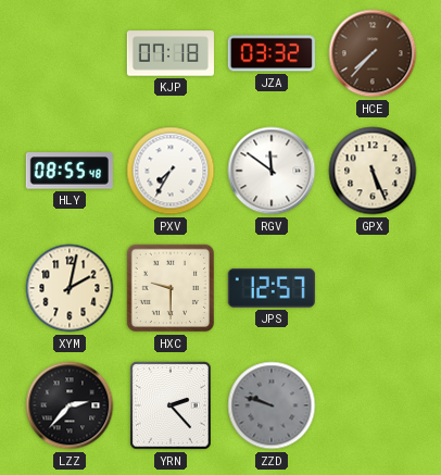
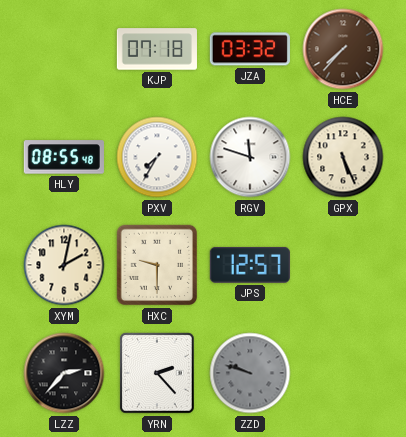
RGV: 11:51 -> 11:48 (250, 157)
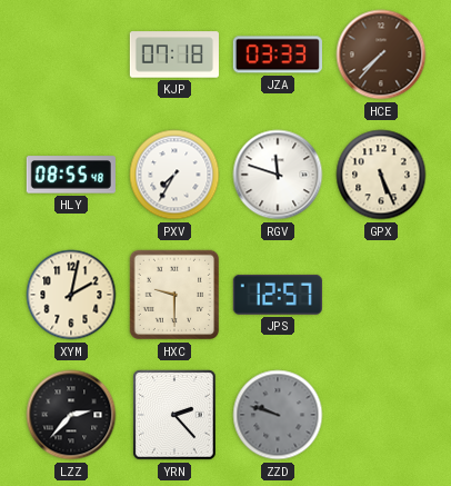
JZA: 03:32 -> 03:33 (278, 54)
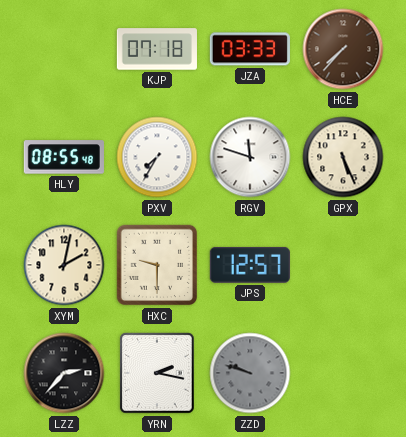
YRN: 2:23 -> 2:17 (157, 373)
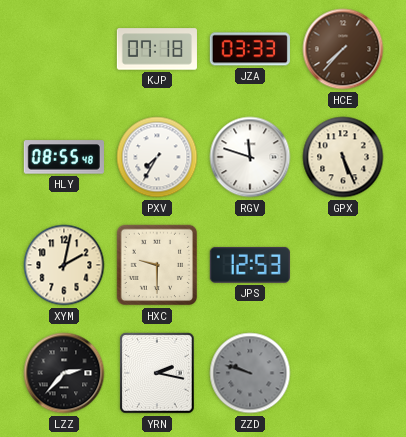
JPS: 12:57 -> 12:53 (250, 265)
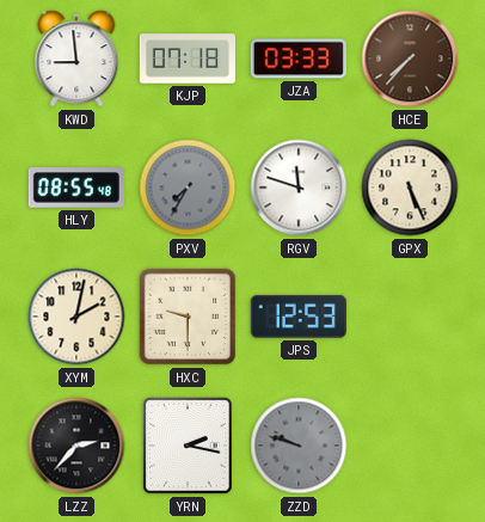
KWD: none -> 8:59 (76, 59)
PXV dial: white -> grey (188, 188)
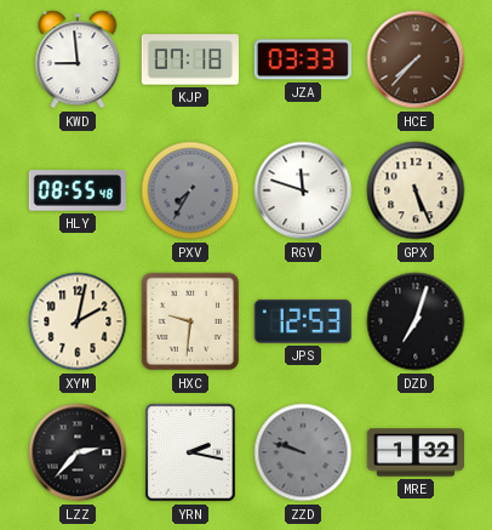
HXC: 9:30 -> 9:31 (190, 321)
DZD: none -> 7:03 (416, 321)
MRE: none -> 1:32 (414, 452)
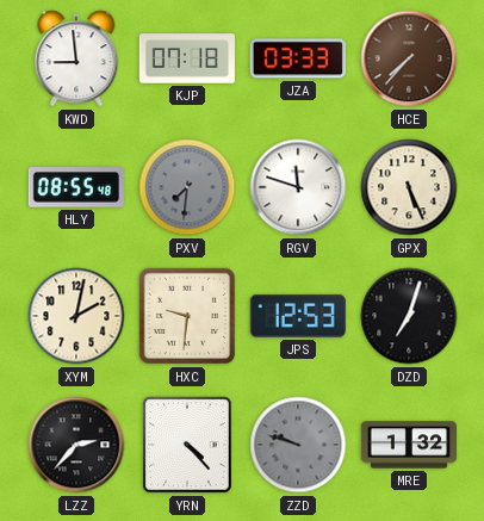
PXV: 7:35 -> 7:31 (187, 187)
YRN: 2:17 -> 4:23 (187, 445)
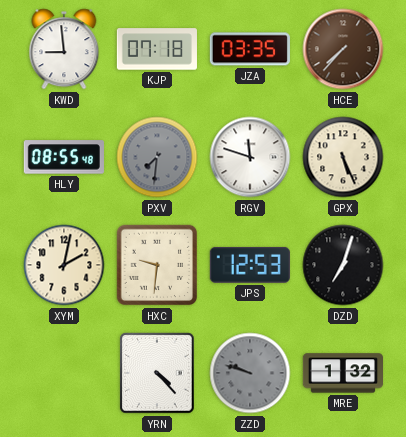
JZA: 03:33 -> 03:35 (250, 49)
LZZ: 2:37 -> none (76, 445)
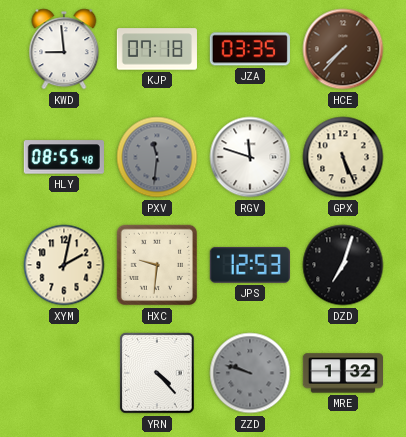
PXV: 7:31 -> 11:31 (157, 157)
